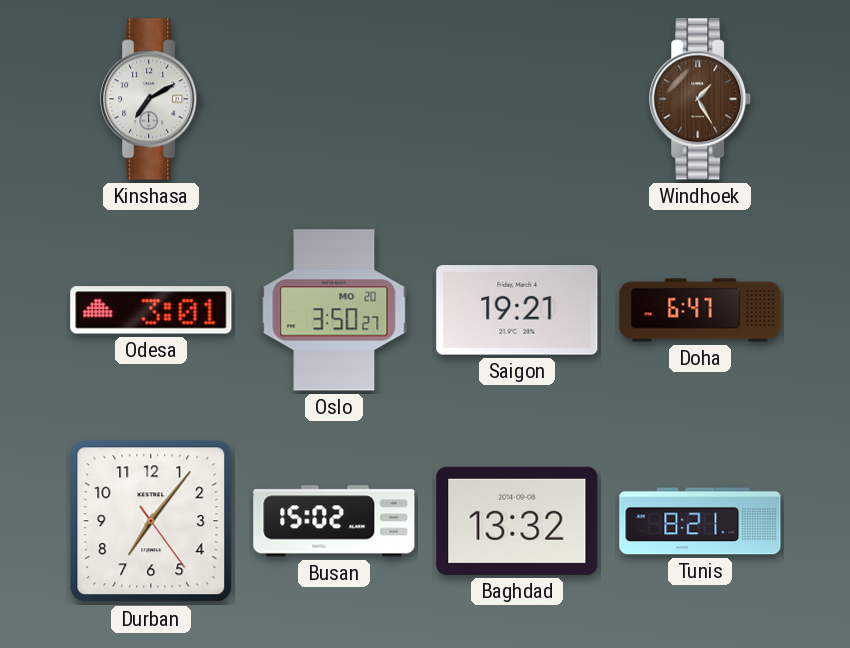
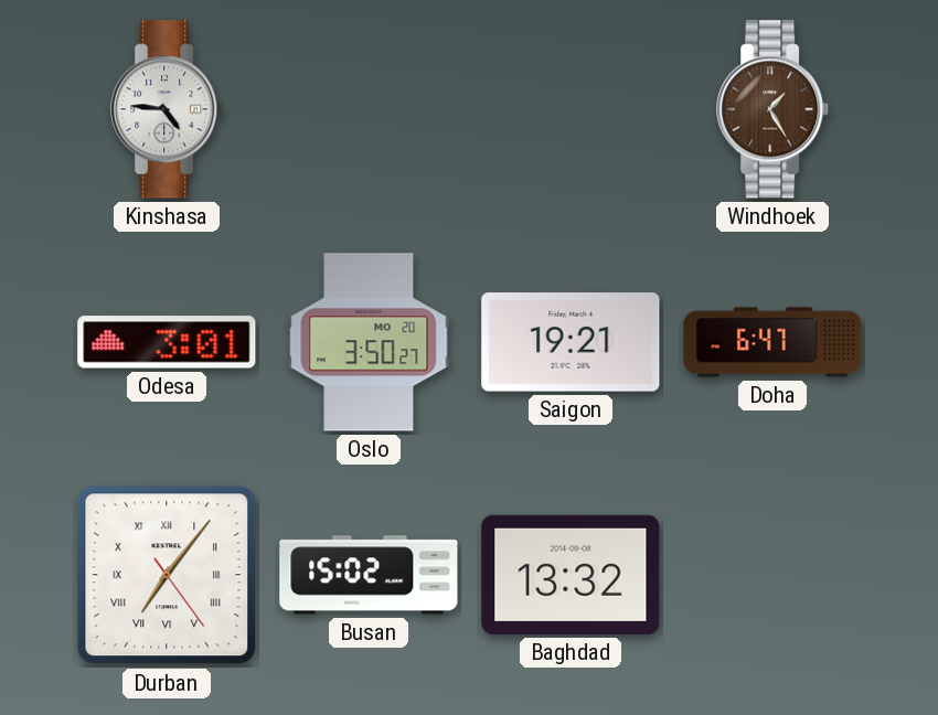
Kinshasa: 7:10 -> 4:46 (168, 109)
Durban numerals: Arabic -> Roman (167, 575)
Tunis: 8:21 -> none (700, 521)
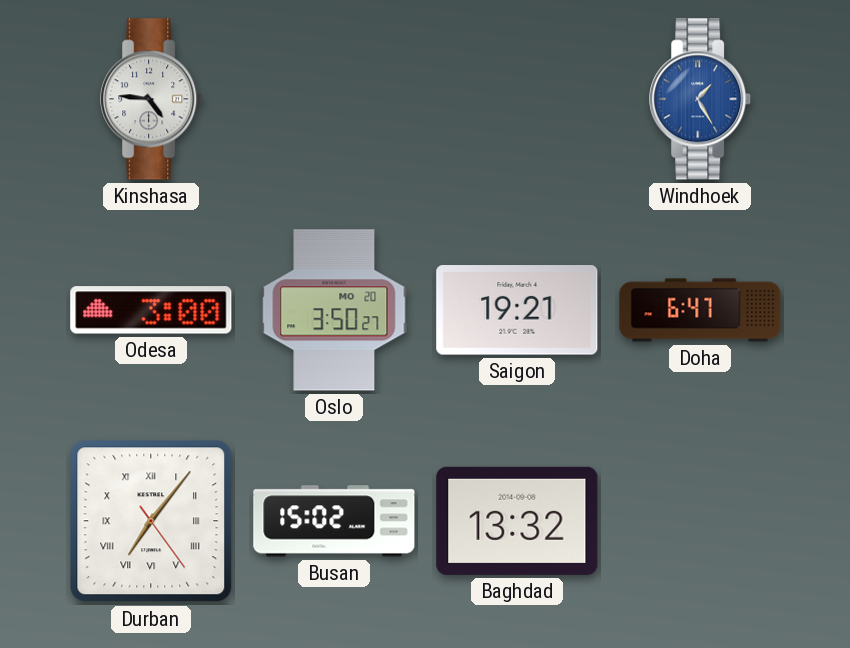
Windhoek dial: brown -> blue (701, 99)
Odesa: 3:01 -> 3:00 (151, 310)
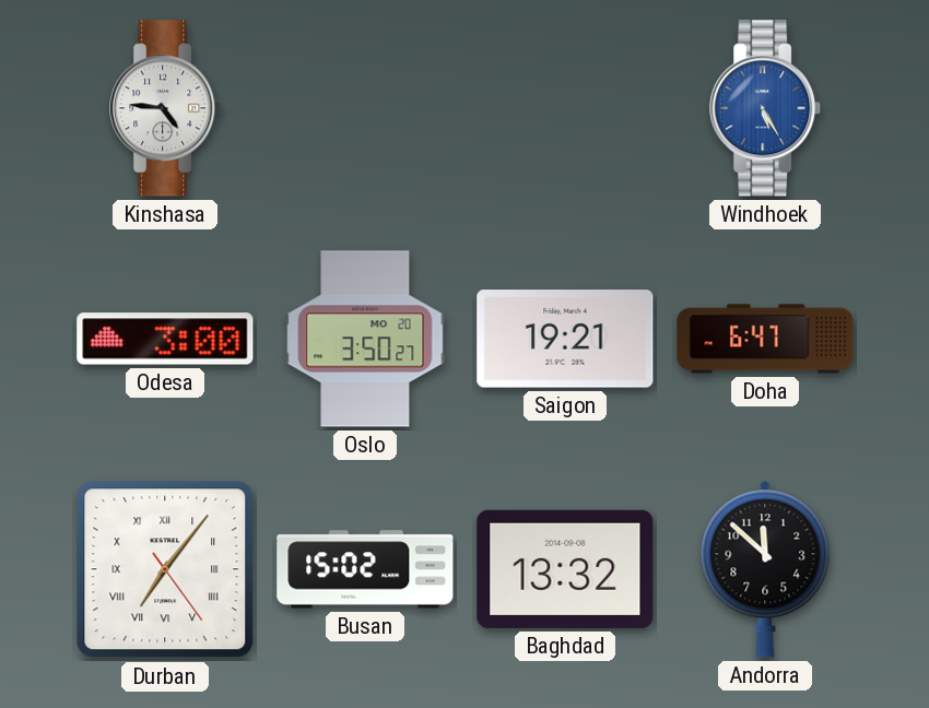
Windhoek: 1:25 -> 5:25 (766, 108)
Andorra: none -> 11:52 (765, 569)
